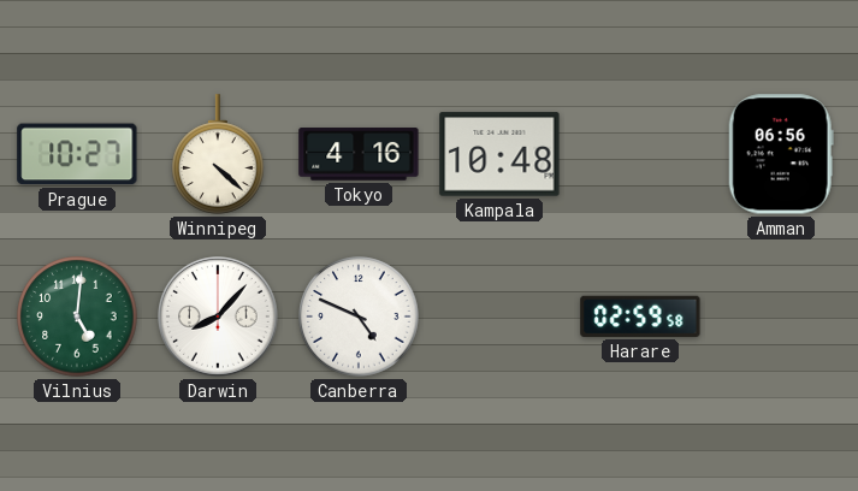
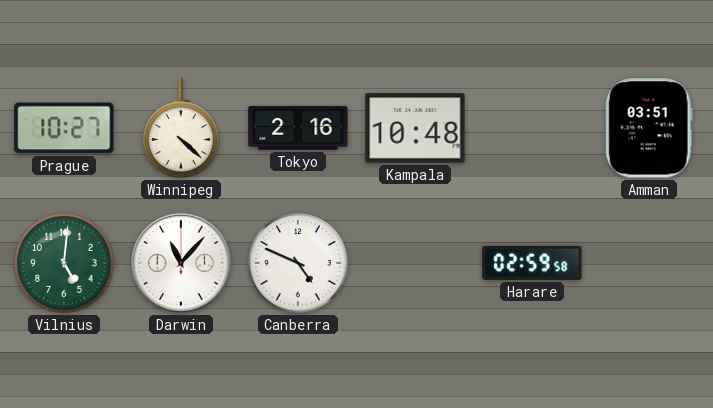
Tokyo: 4:16 -> 2:16 (298, 128)
Amman: 06:56 -> 03:51 (649, 128)
Darwin: 8:07 -> 11:07 (182, 264)
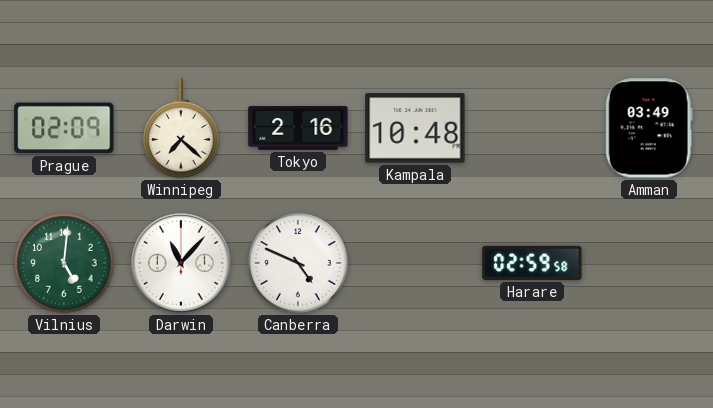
Prague: 10:27 -> 02:09 (64, 128)
Winnipeg: 4:22 -> 7:22 (181, 128)
Amman: 03:51 -> 03:49 (649, 128)
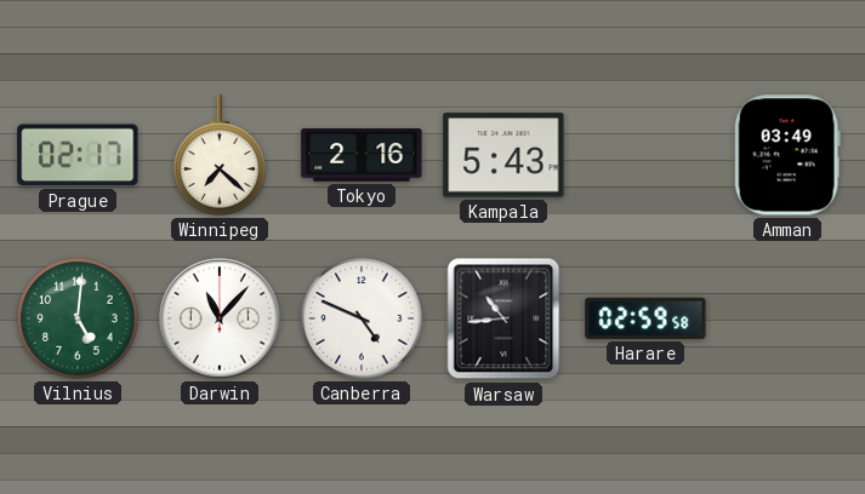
Prague: 02:09 -> 02:17 (78, 155)
Kampala: 10:48 -> 5:43 (503, 155)
Warsaw: none -> 10:44 (503, 318)
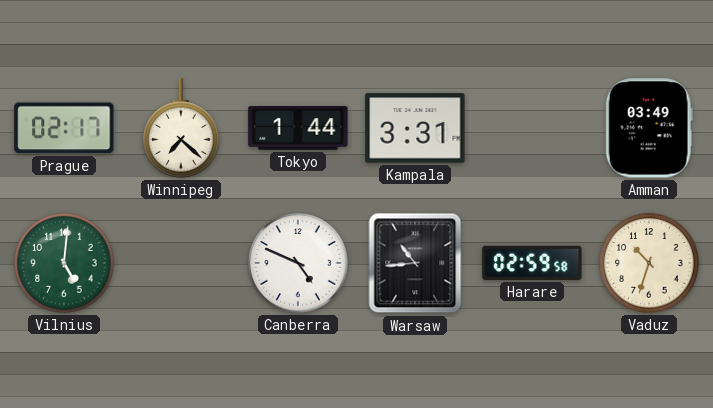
Tokyo: 2:16 -> 1:44 (298, 128)
Kampala: 5:43 -> 3:31 (415, 128)
Darwin: 11:07 -> none (221, 320)
Vaduz: none -> 10:33 (649, 263)
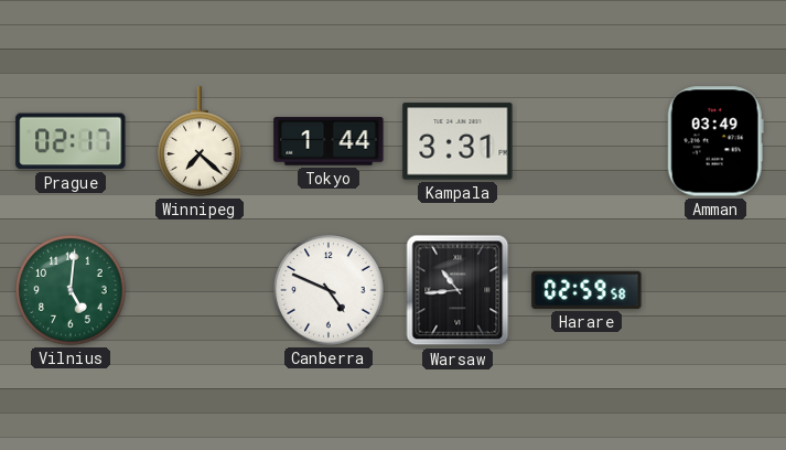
Vaduz: 10:33 -> none (649, 263)
